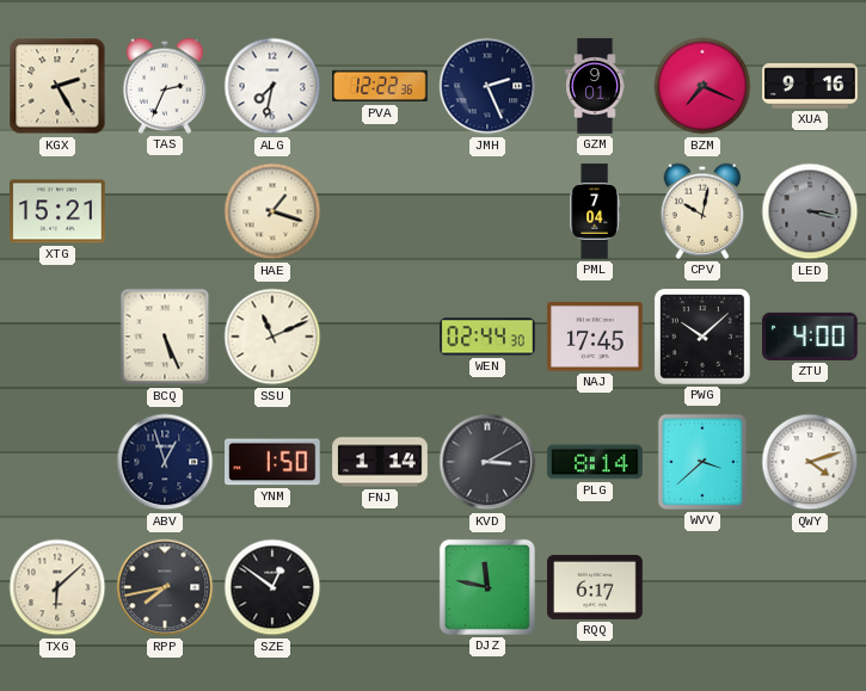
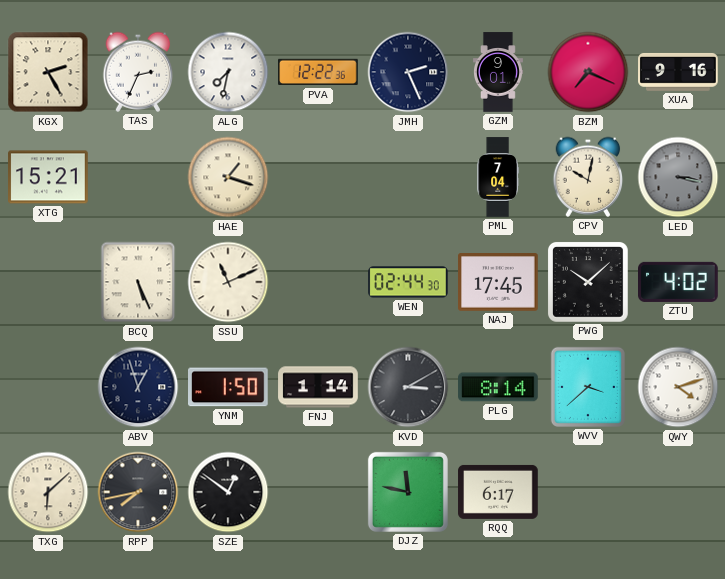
ZTU: 4:00 -> 4:02 (678, 282)
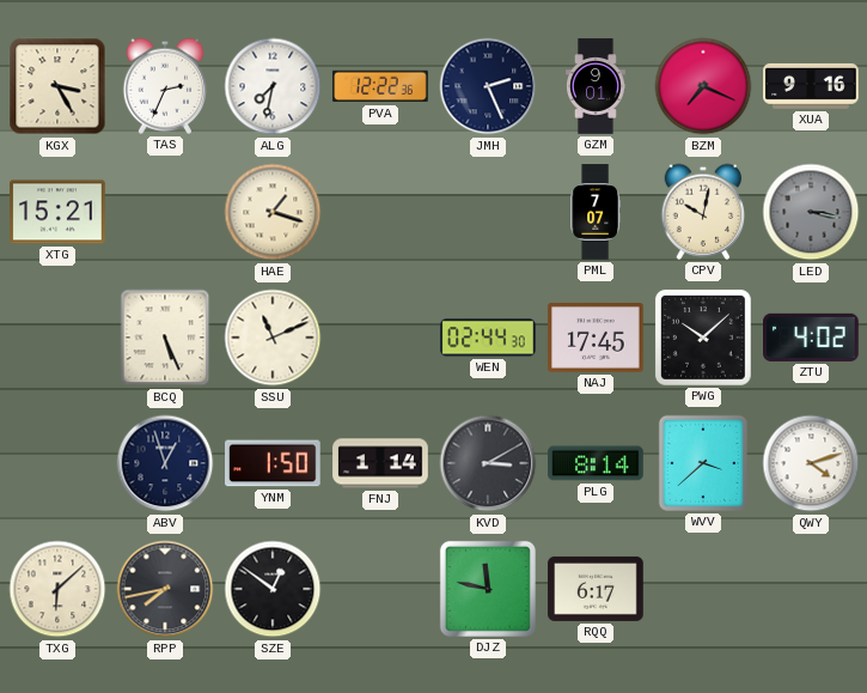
KGX: 2:25 -> 3:25 (57, 86)
PML: 7:04 -> 7:07 (596, 212)
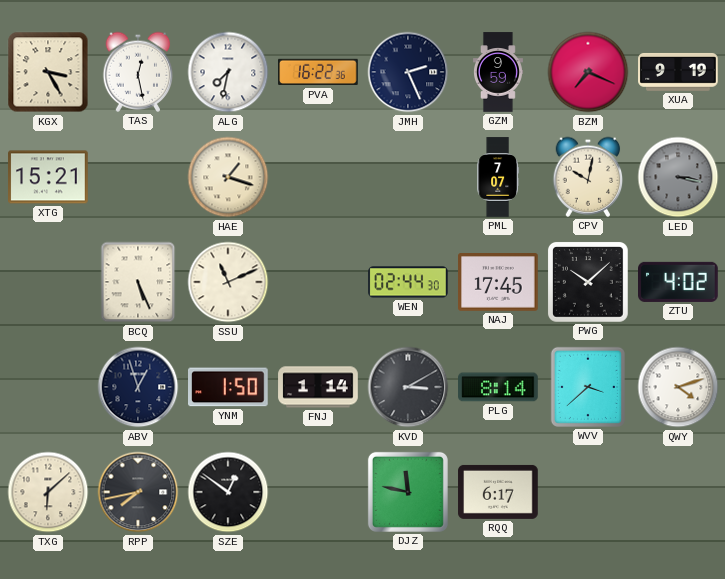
TAS: 2:34 -> 12:28 (138, 72)
PVA: 12:22 -> 16:22 (318, 72)
GZM: 9:01 -> 9:59 (499, 72)
XUA: 9:16 -> 9:19 (678, 72)
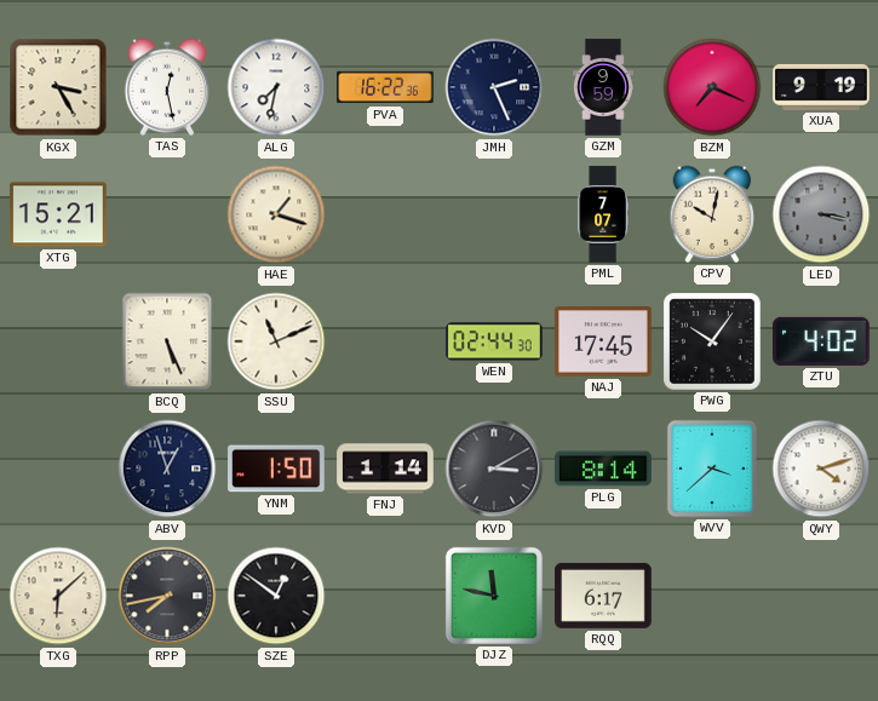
PWG: 10:08 -> 10:06 (712, 341)
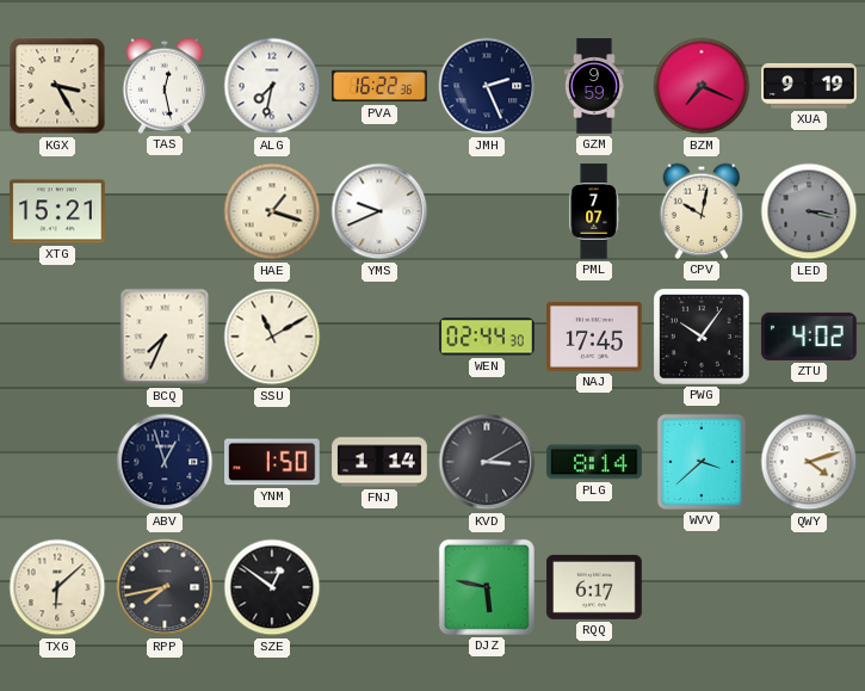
YMS: none -> 9:41 (379, 211)
BCQ: 5:26 -> 7:34 (165, 337)
SSU: 11:11 -> 11:10 (272, 337)
DJZ: 11:47 -> 5:47 (487, 587)
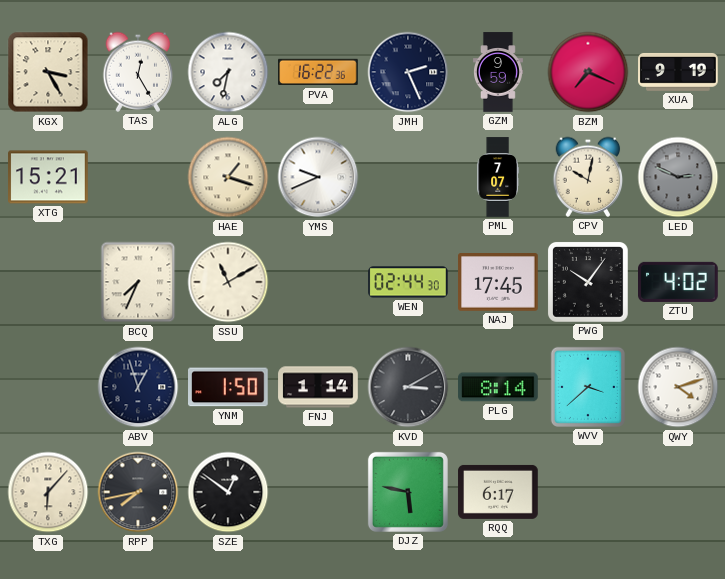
TAS: 12:28 -> 12:25 (138, 72)
LED: 3:17 -> 2:49 (678, 177)
TXG: 6:08 -> 6:07 (48, 492)
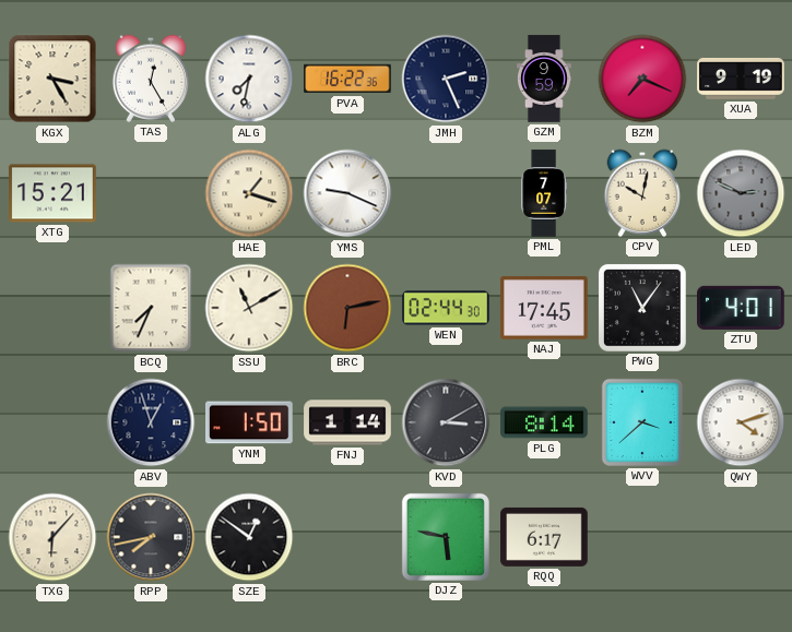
YMS: 9:41 -> 9:19 (347, 193)
BRC: none -> 6:13 (347, 308)
PWG: 10:06 -> 11:06 (642, 308)
ZTU: 4:02 -> 4:01 (741, 308)
